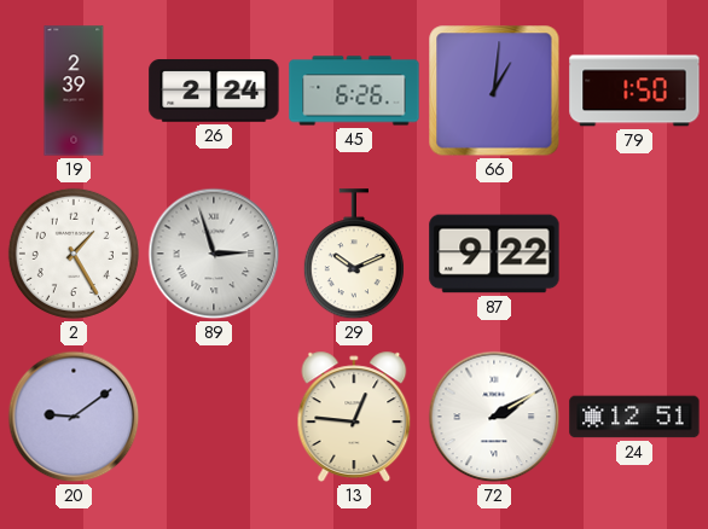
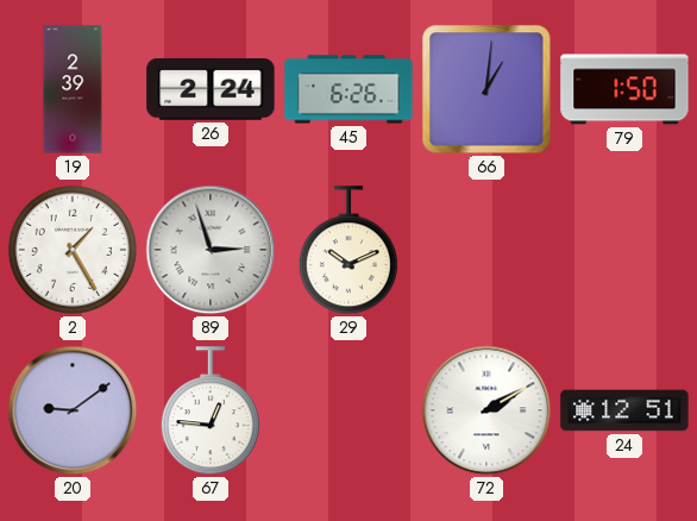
87: 9:22 -> none (494, 254)
67: none -> 12:46 (211, 412)
13: 12:46 -> none (354, 417)
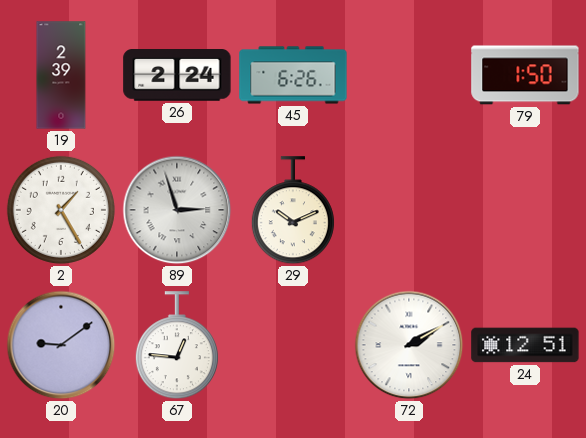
66: 1:01 -> none (486, 89)
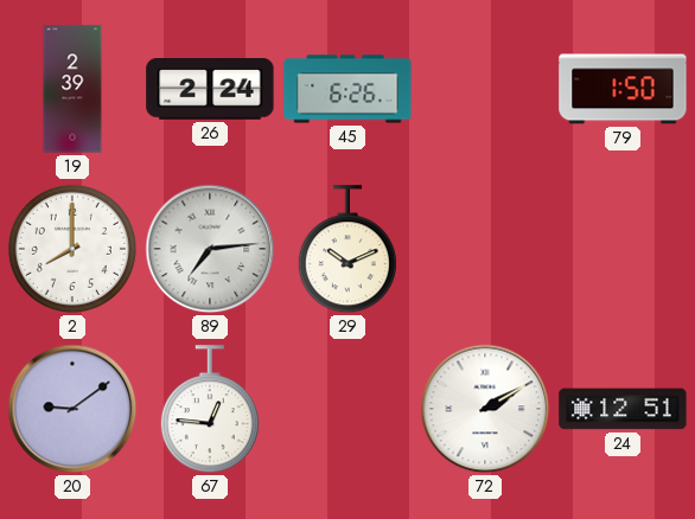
2: 1:25 -> 8:00 (72, 249)
89: 2:57 -> 7:14 (210, 249)
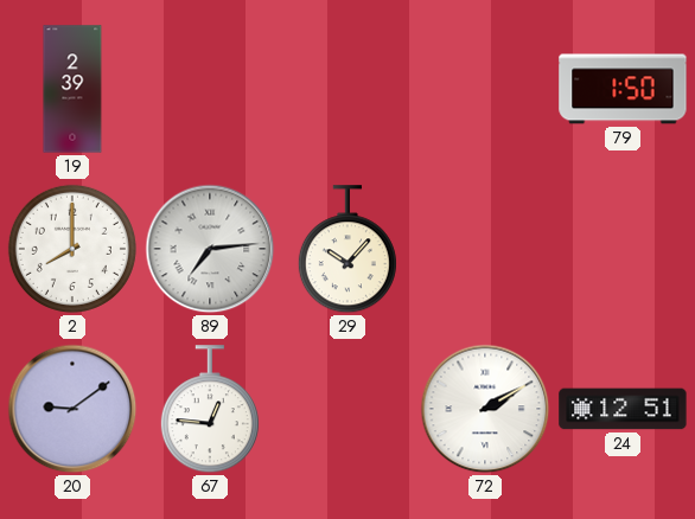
26: 2:24 -> none (210, 90)
45: 6:26 -> none (347, 89)
29: 10:11 -> 10:07 (347, 250)
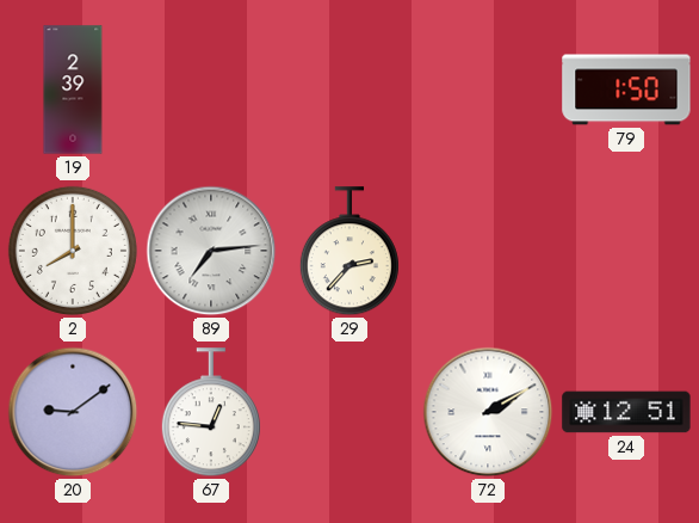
29: 10:07 -> 2:37 (349, 252)
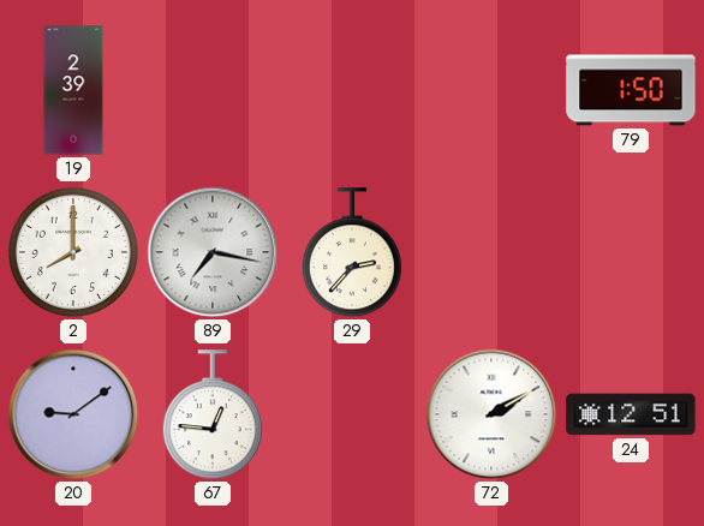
89: 7:14 -> 7:17 (213, 252)
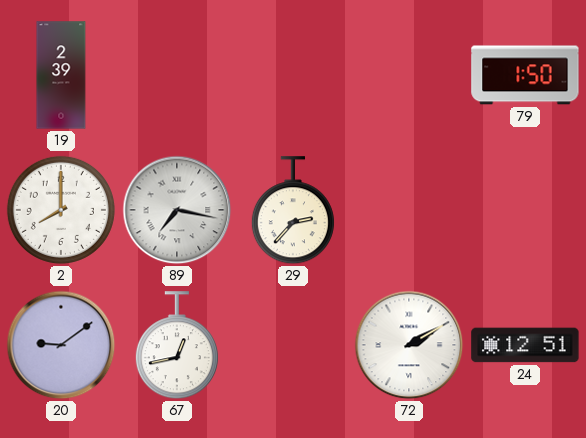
67: 12:46 -> 12:43 (177, 346)
